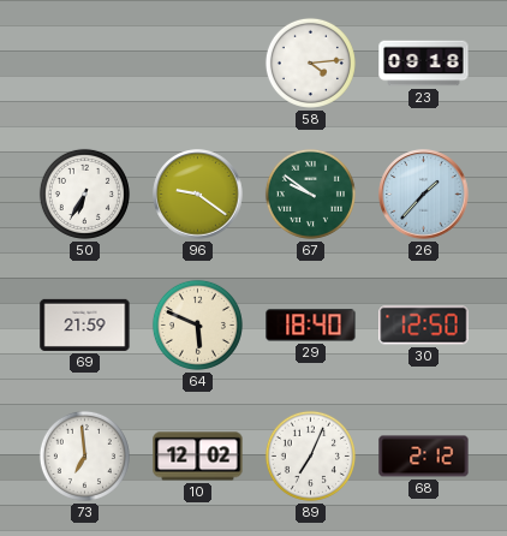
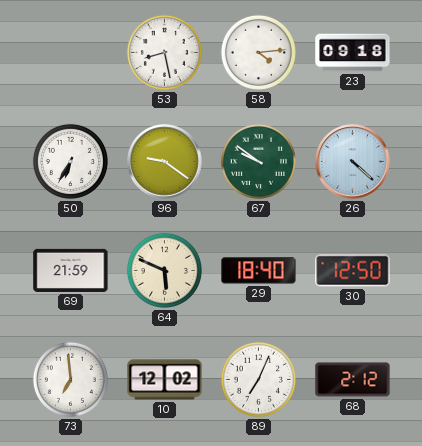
53: none -> 8:28 (164, 52)
26: 1:37 -> 4:22 (353, 162)
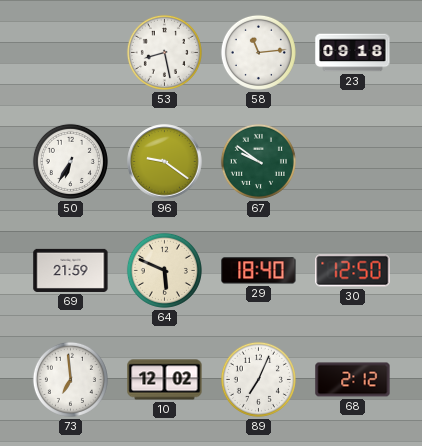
58: 4:14 -> 11:14 (258, 52)
26: 4:22 -> none (353, 162)
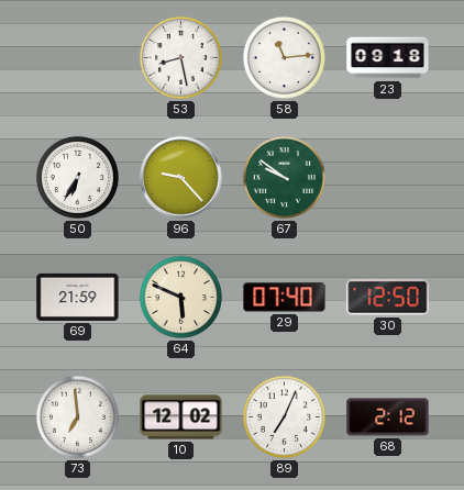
96: 9:21 -> 9:23 (181, 178)
29: 18:40 -> 07:40 (285, 298)
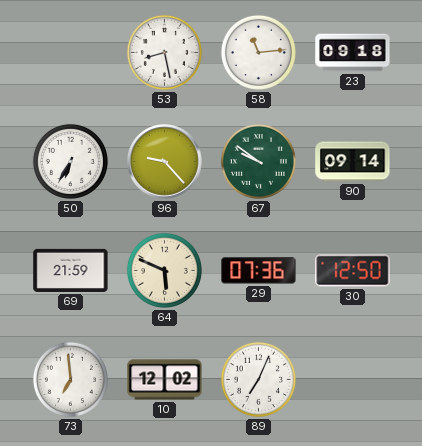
90: none -> 09:14 (353, 162)
29: 07:40 -> 07:36 (259, 271)
68: 2:12 -> none (388, 417)
